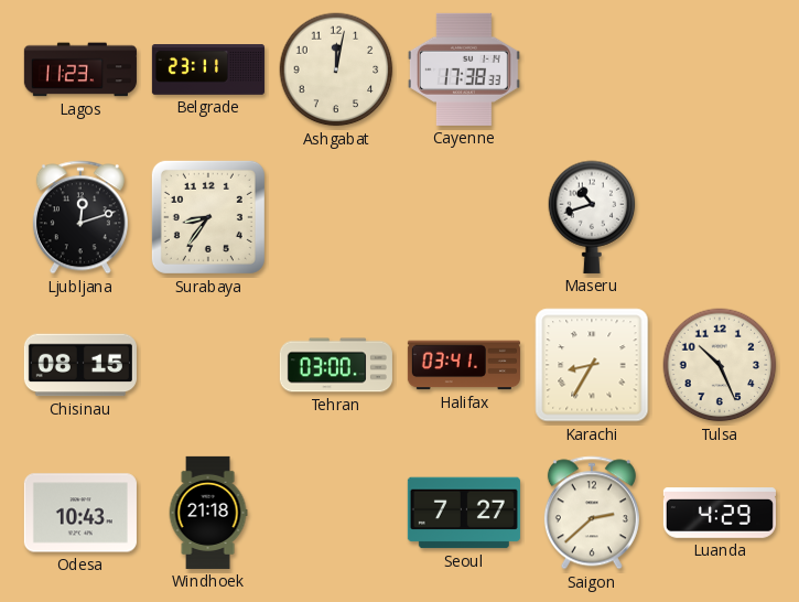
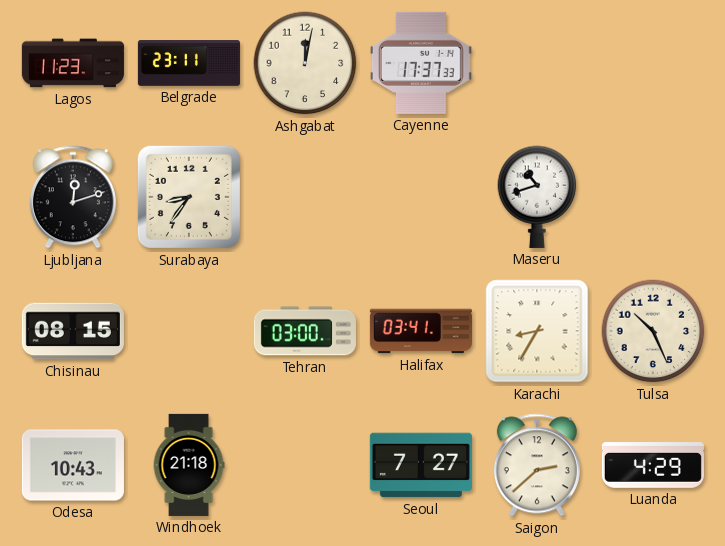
Cayenne: 17:38 -> 17:37 (421, 63)
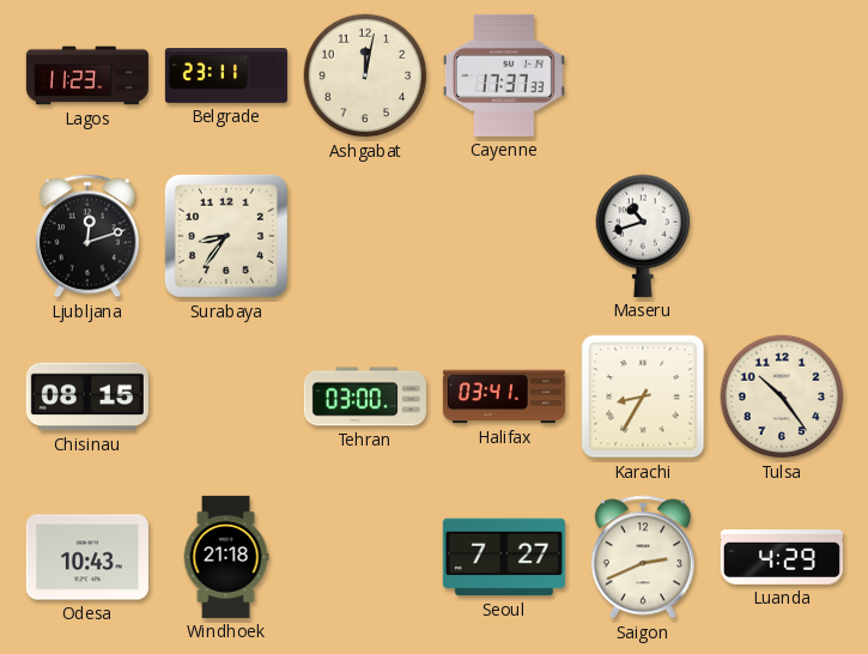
Tulsa: 10:26 -> 10:24 (782, 396)
Saigon: 2:38 -> 2:41 (643, 557)
